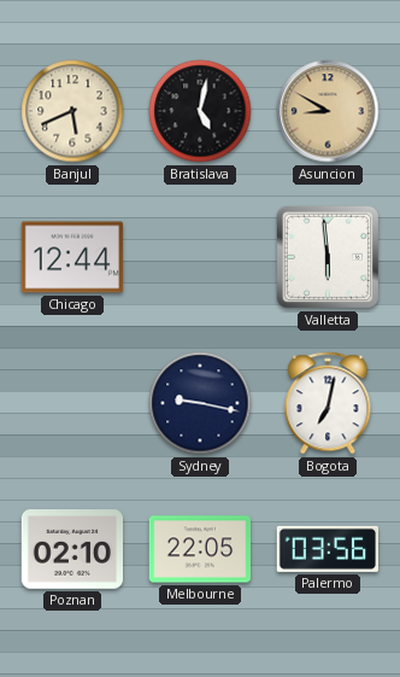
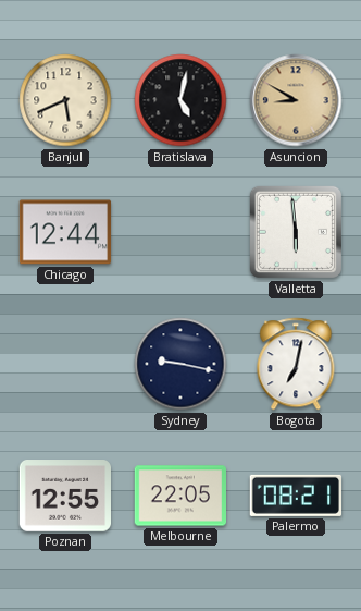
Poznan: 02:10 -> 12:55 (65, 497)
Palermo: 03:56 -> 08:21 (295, 496)
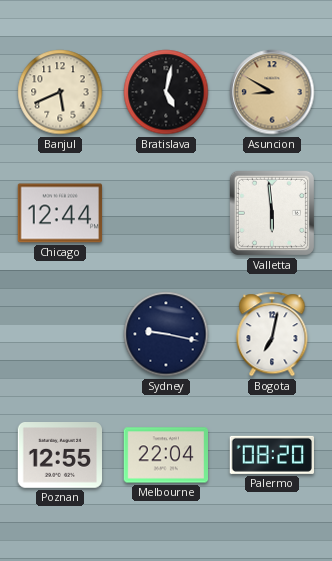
Melbourne: 22:05 -> 22:04 (166, 455)
Palermo: 08:21 -> 08:20 (271, 455)
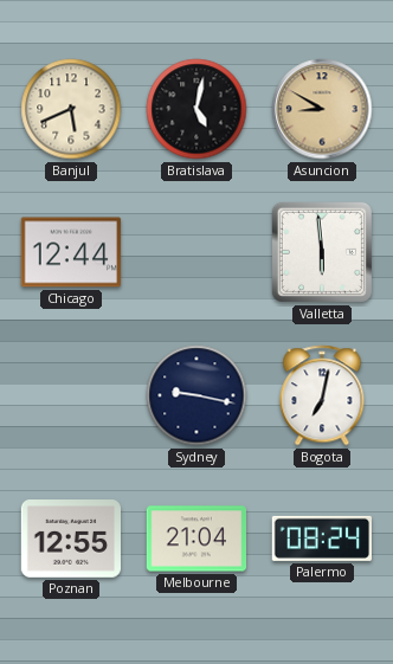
Melbourne: 22:04 -> 21:04 (196, 539)
Palermo: 08:20 -> 08:24 (321, 539)
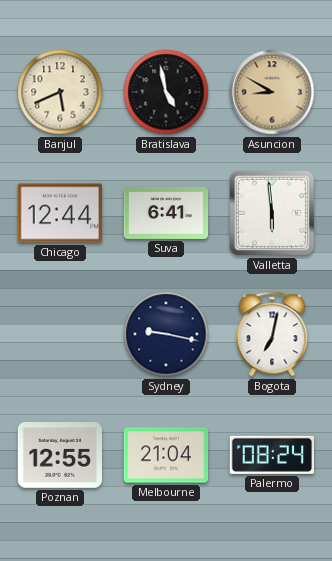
Bratislava: 5:02 -> 4:58 (166, 92)
Suva: none -> 6:41 (166, 213)
